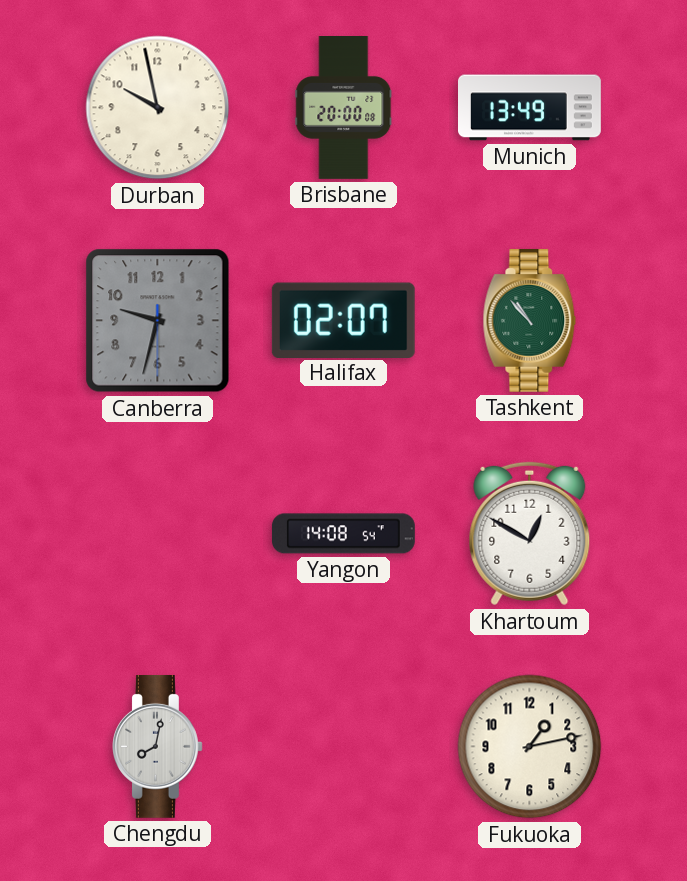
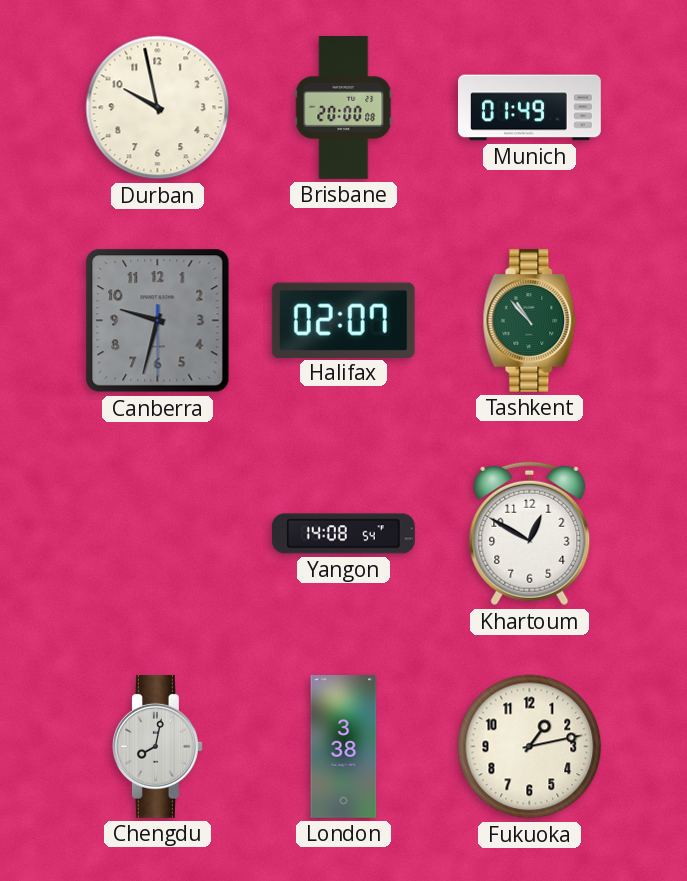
Munich: 13:49 -> 01:49 (530, 108)
London: none -> 3:38 (344, 747)
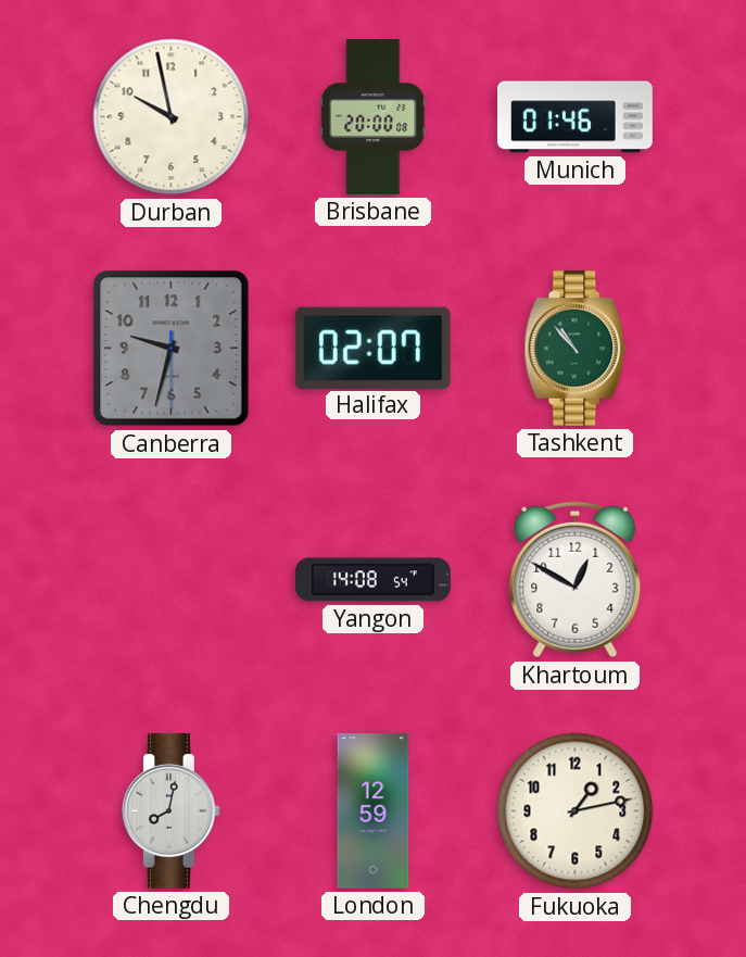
Munich: 01:49 -> 01:46 (576, 117)
London: 3:38 -> 12:59 (374, 811)
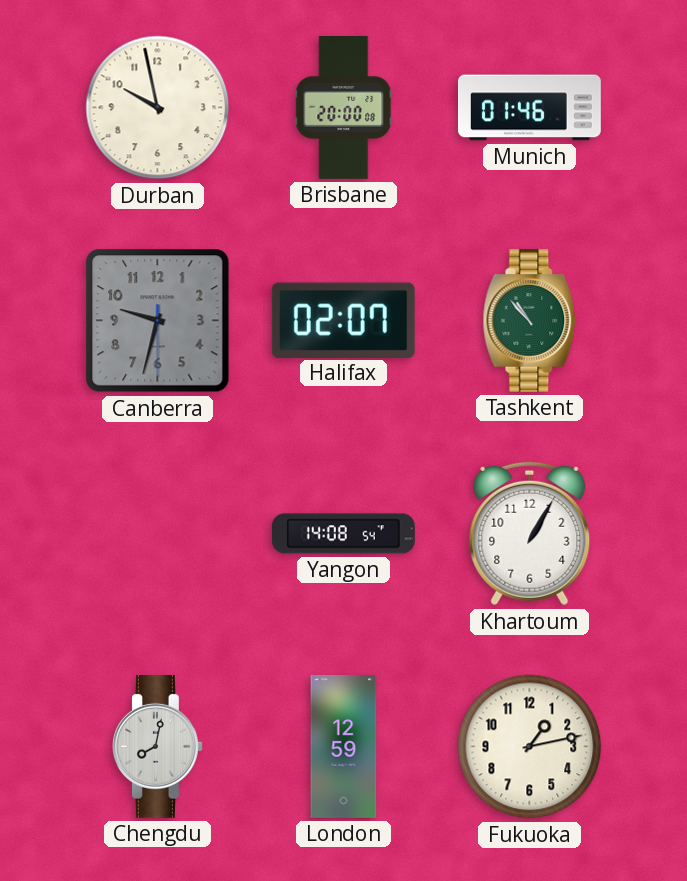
Khartoum: 12:50 -> 1:05 (530, 534)
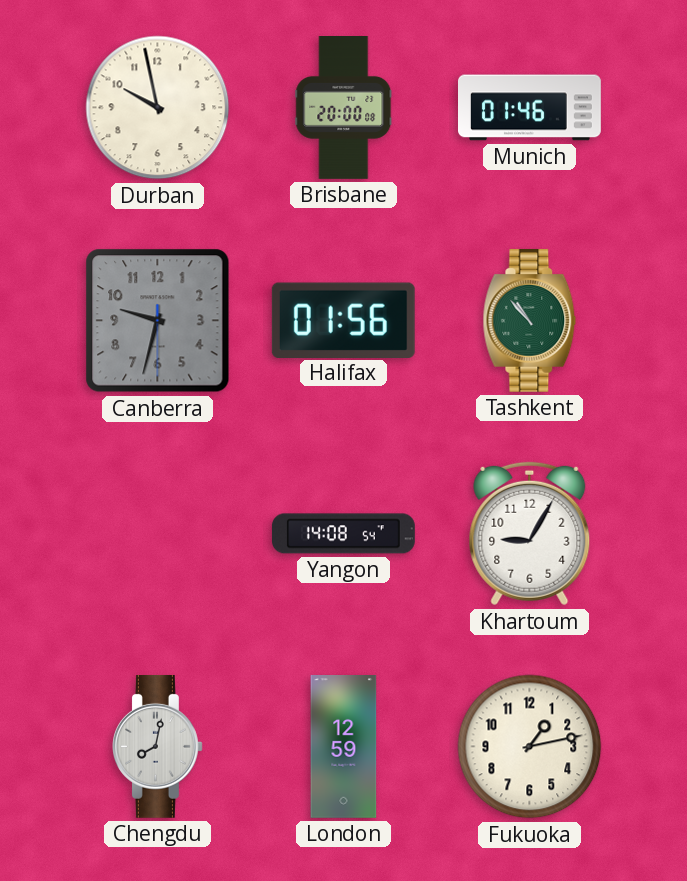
Halifax: 02:07 -> 01:56 (343, 320)
Khartoum: 1:05 -> 9:05 (530, 534)
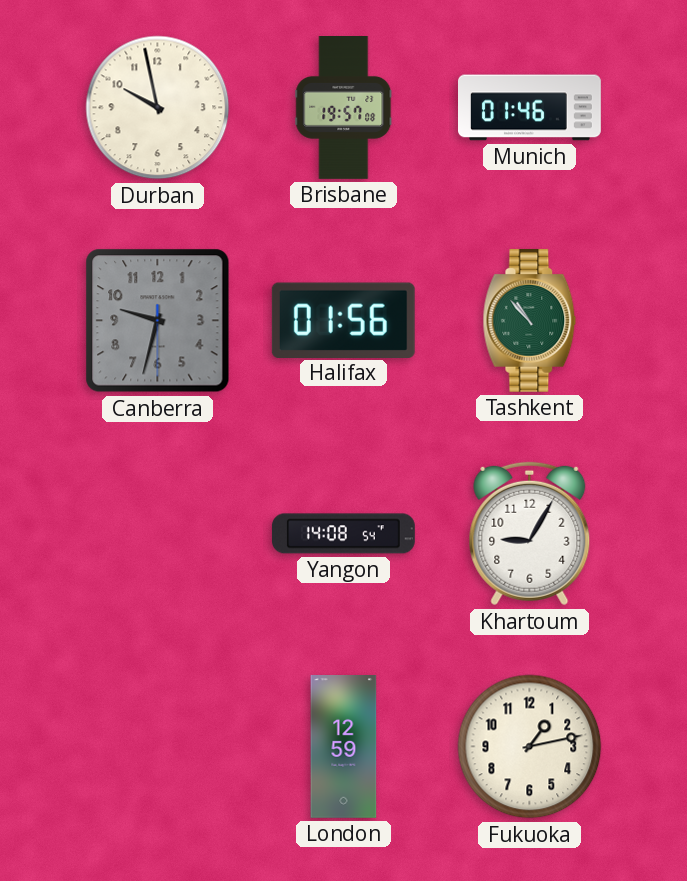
Brisbane: 20:00 -> 19:57 (344, 108)
Chengdu: 8:02 -> none (157, 746)
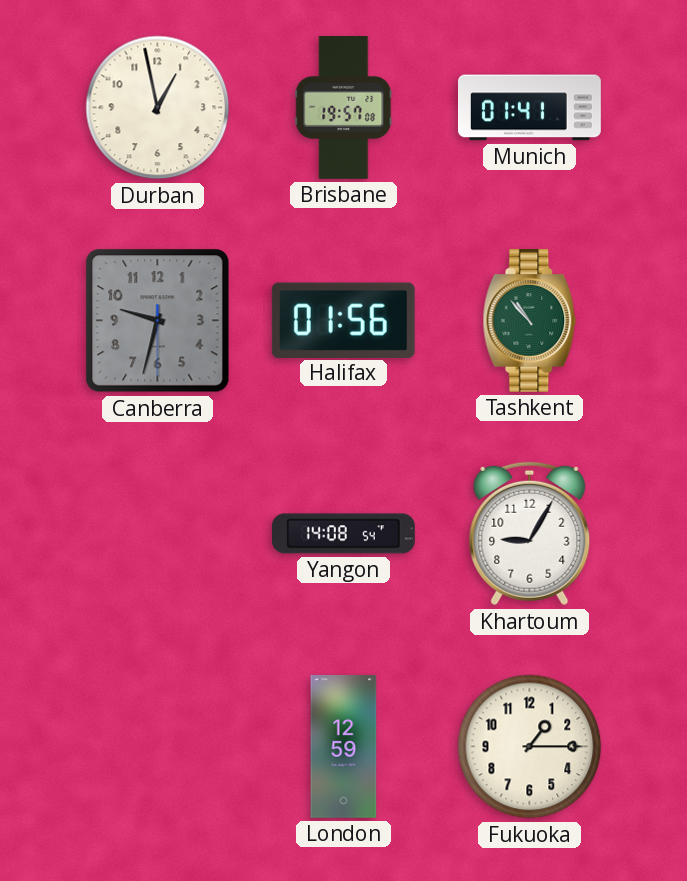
Durban: 9:58 -> 12:58 (158, 108)
Munich: 01:46 -> 01:41 (530, 108)
Fukuoka: 1:13 -> 1:15 (530, 747)
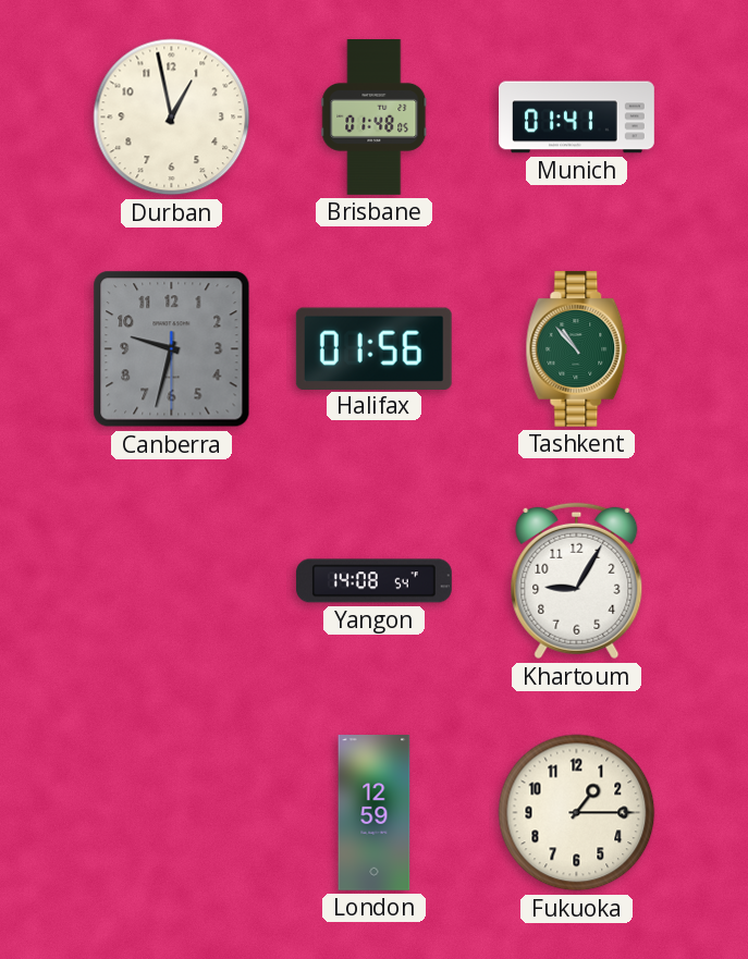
Brisbane: 19:57 -> 01:48 (375, 118)
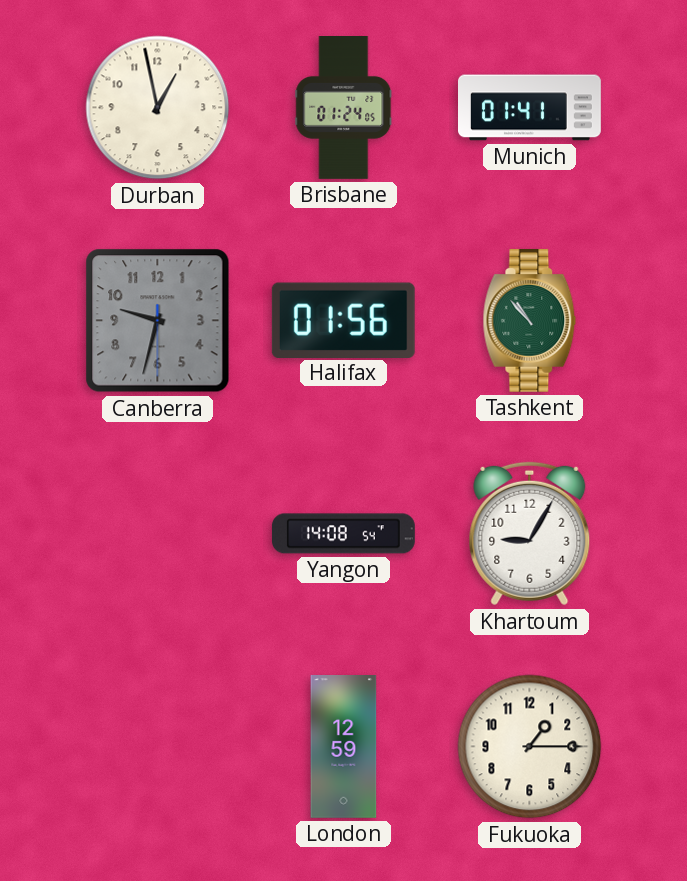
Brisbane: 01:48 -> 01:24 (344, 108)
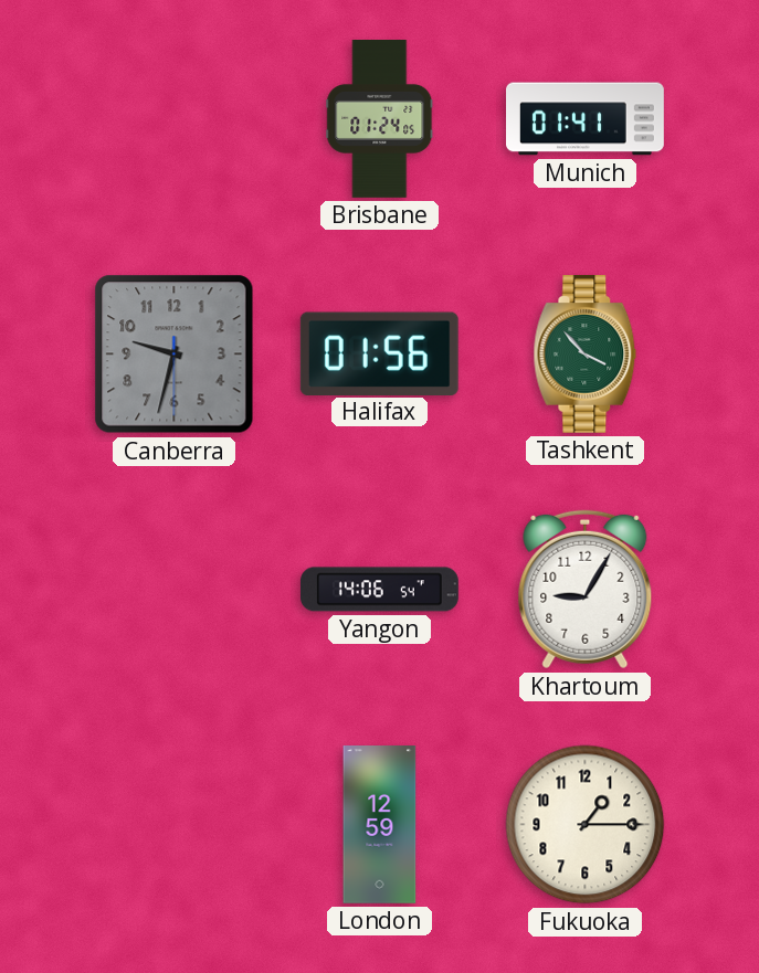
Durban: 12:58 -> none (158, 108)
Tashkent: 10:53 -> 3:53 (586, 353)
Yangon: 14:08 -> 14:06 (379, 590)
